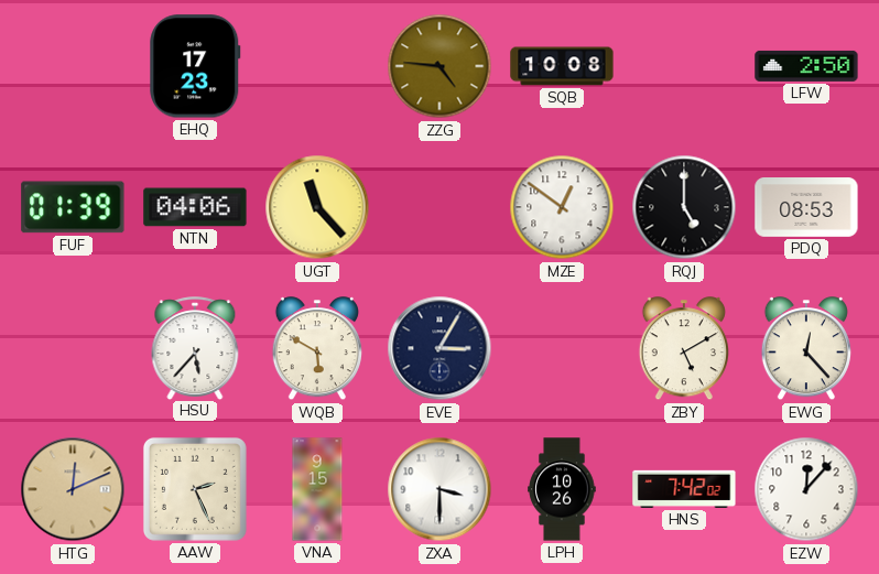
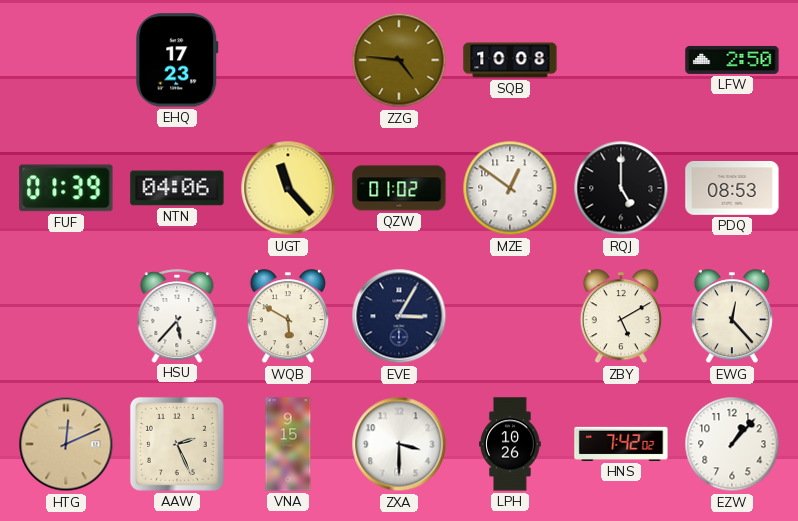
QZW: none -> 01:02 (399, 188)
EZW: 12:07 -> 1:07 (732, 444)
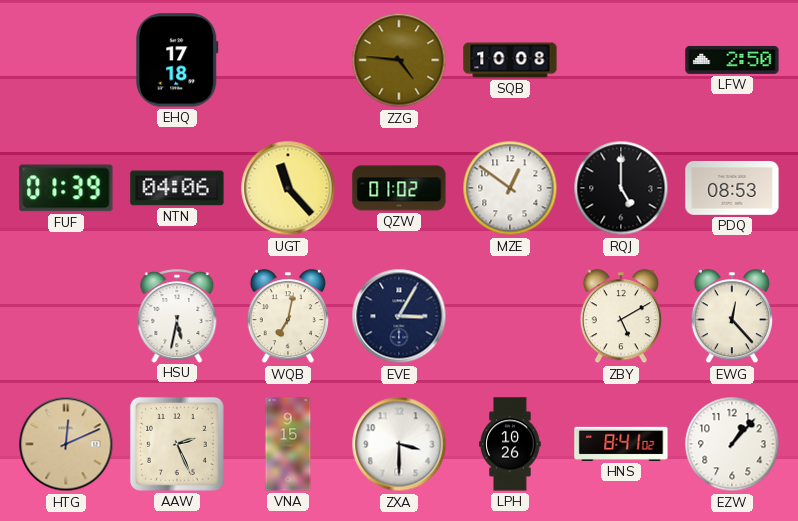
EHQ: 17:23 -> 17:18 (177, 60)
HSU: 5:37 -> 5:32 (177, 316)
WQB: 5:50 -> 7:02 (288, 317)
HNS: 7:42 -> 8:41 (621, 444)
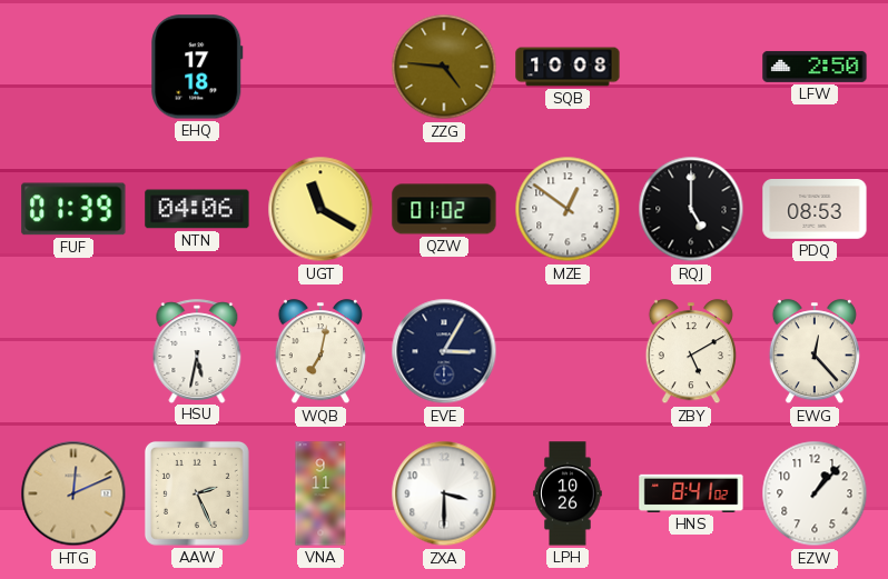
UGT: 11:23 -> 11:20 (320, 209)
VNA: 9:15 -> 9:11 (320, 493)
